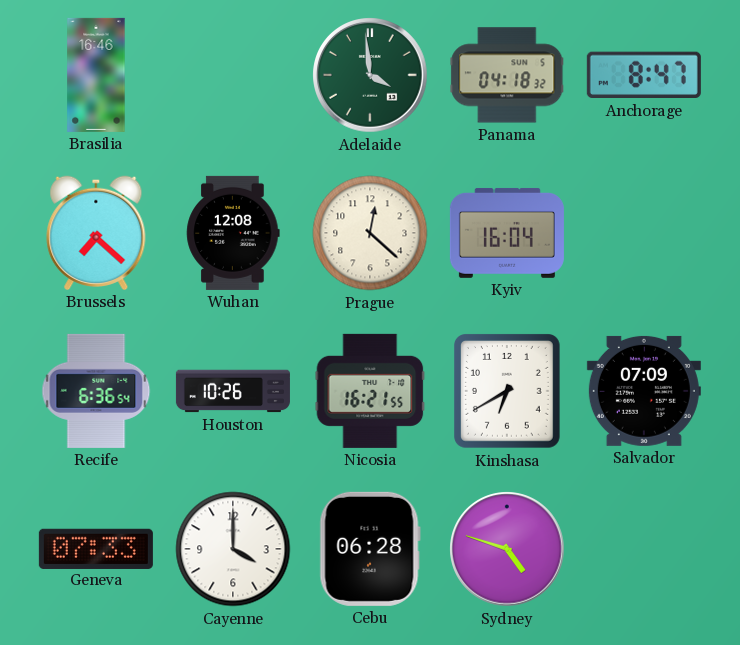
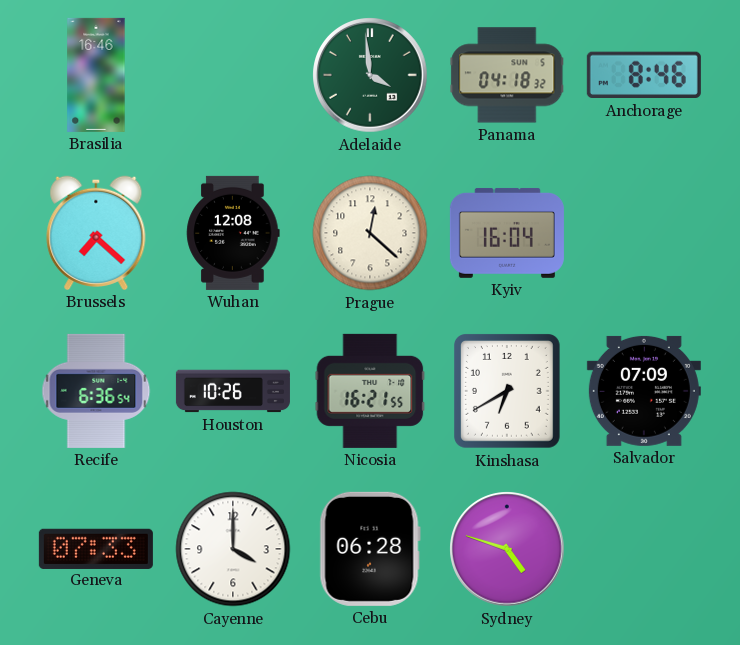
Anchorage: 8:47 -> 8:46 (644, 75)
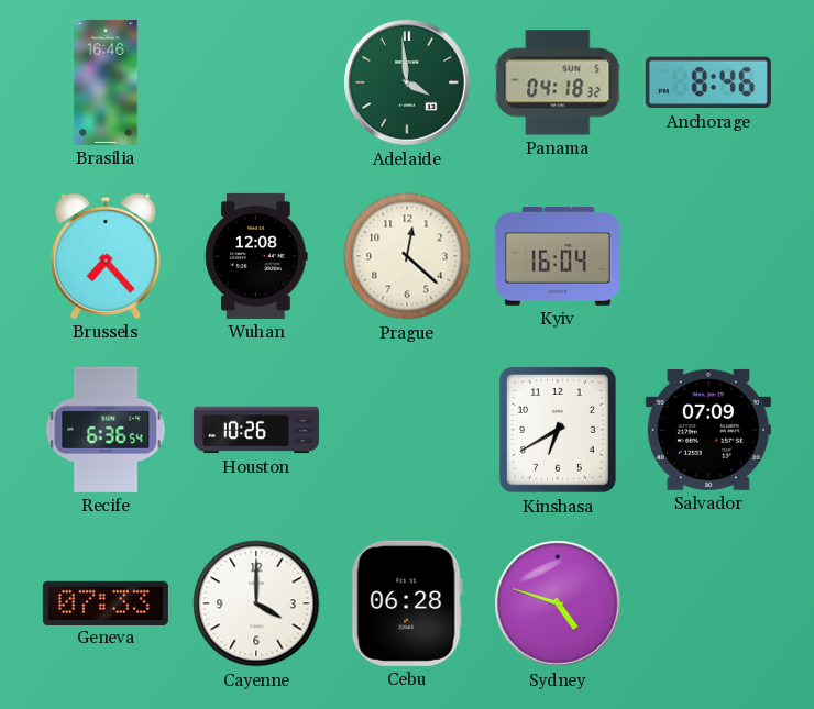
Brussels: 7:22 -> 7:23 (106, 256)
Nicosia: 16:21 -> none (370, 391)
